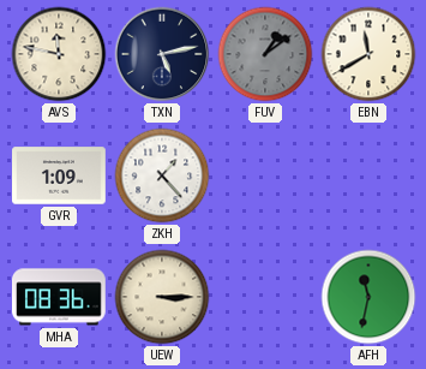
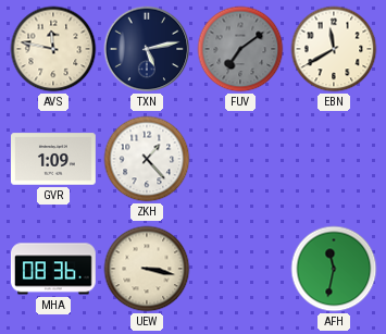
FUV: 1:09 -> 7:09 (240, 49)
UEW: 3:15 -> 3:17 (147, 269)
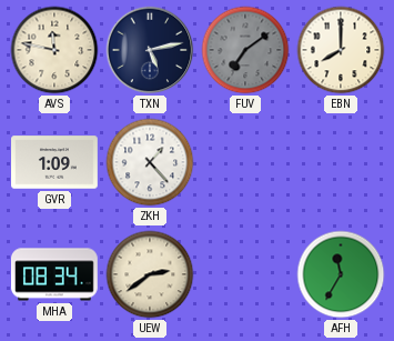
EBN: 11:40 -> 8:00 (341, 50)
MHA: 08:36 -> 08:34 (55, 274)
UEW: 3:17 -> 2:39 (150, 274)
AFH: 11:32 -> 11:35 (341, 274)
